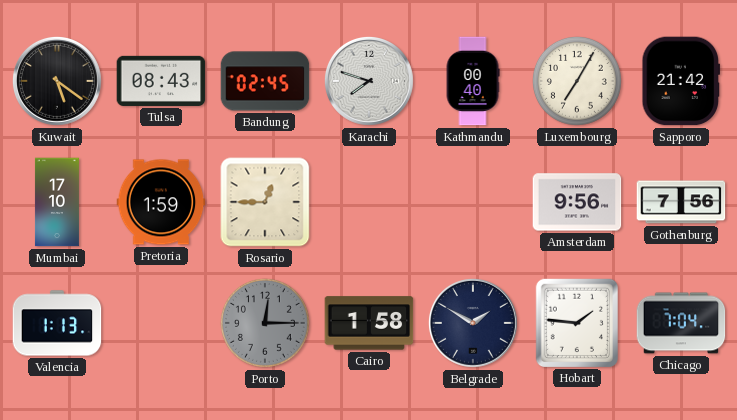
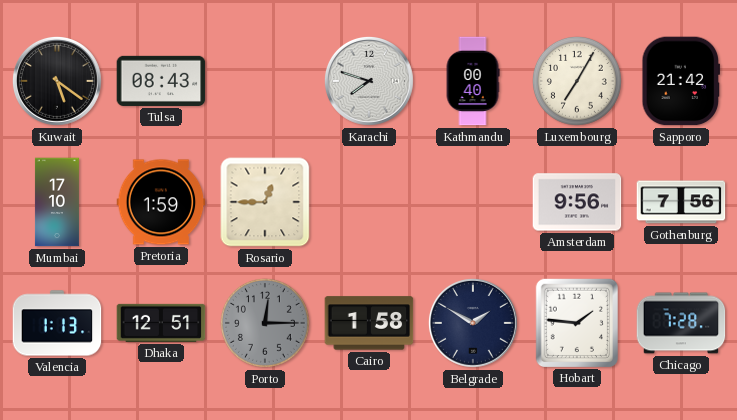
Bandung: 02:45 -> none (265, 81)
Dhaka: none -> 12:51 (161, 323)
Chicago: 7:04 -> 7:28 (681, 323)
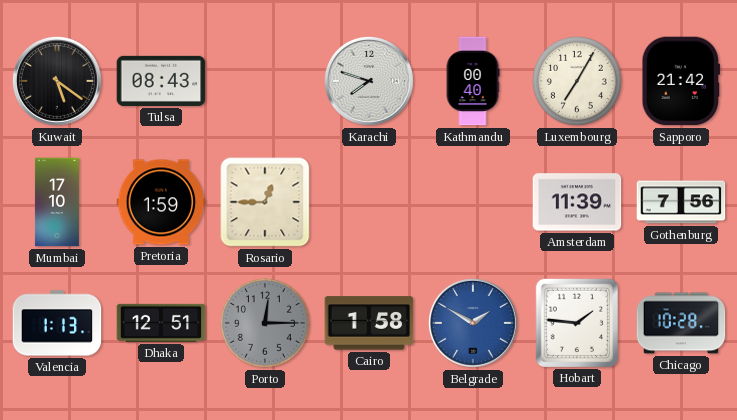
Amsterdam: 9:56 -> 11:39 (577, 202)
Belgrade dial: navy -> blue (473, 323)
Chicago: 7:28 -> 10:28 (681, 323)
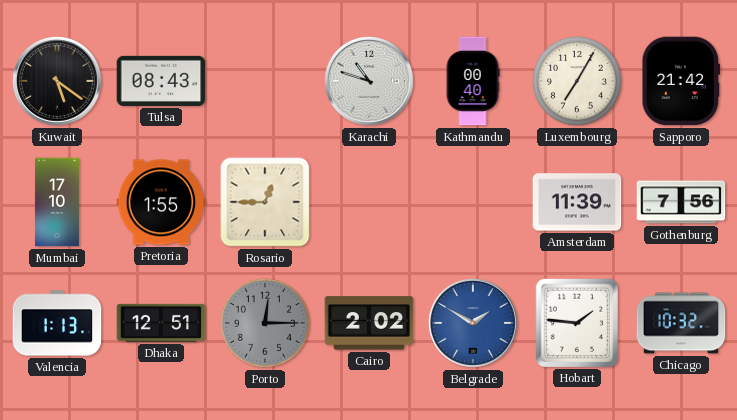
Karachi: 7:48 -> 10:48 (369, 81)
Pretoria: 1:59 -> 1:55 (161, 202)
Cairo: 1:58 -> 2:02 (369, 323)
Chicago: 10:28 -> 10:32 (681, 323)
